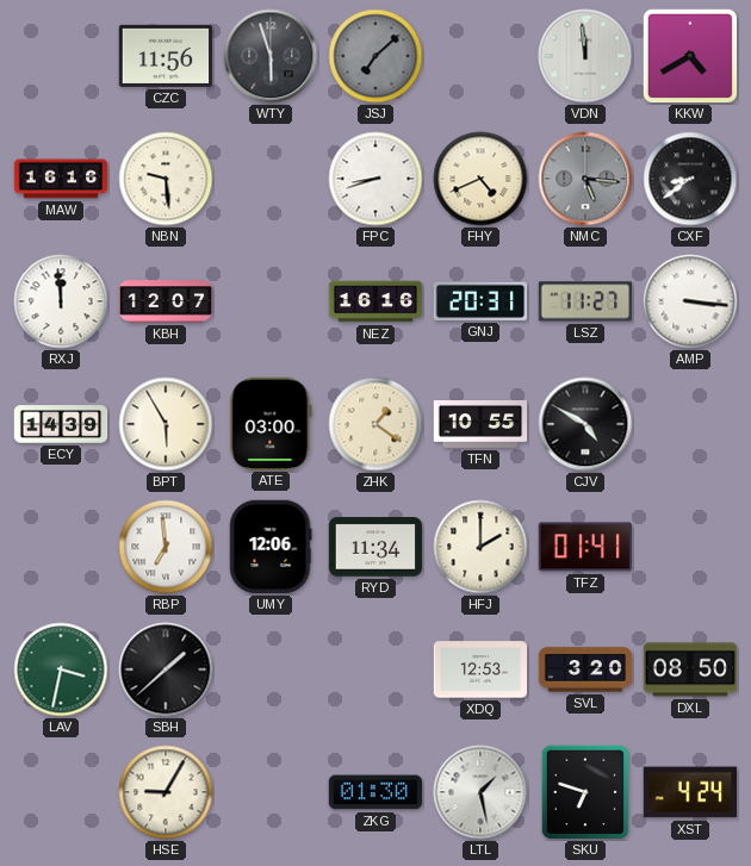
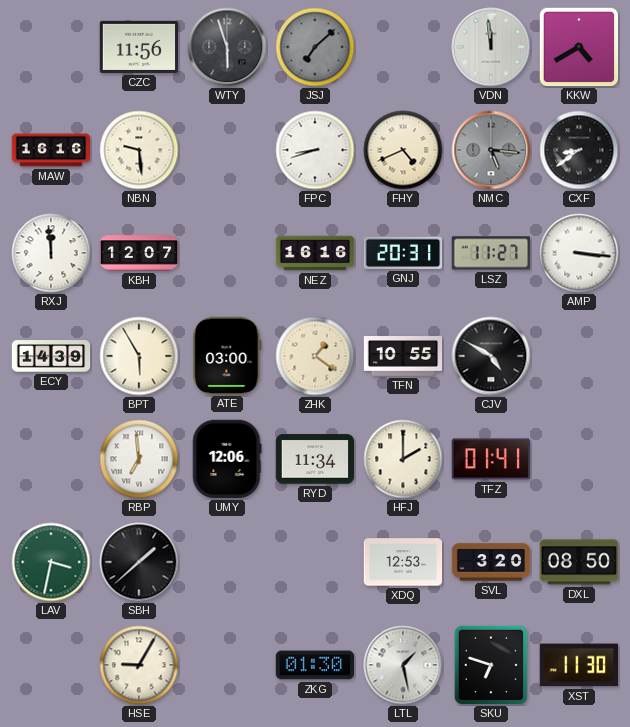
XST: 4:24 -> 11:30 (578, 665)
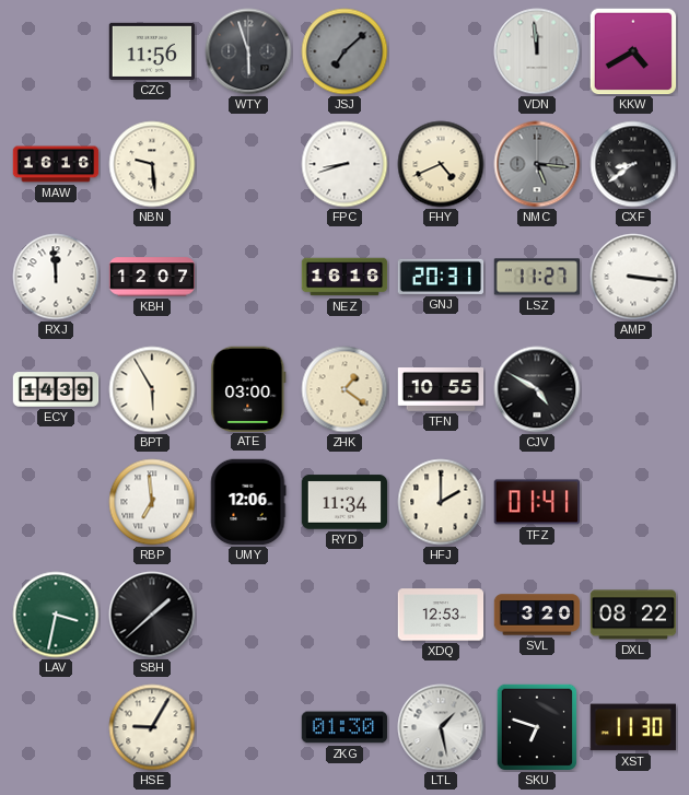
DXL: 08:50 -> 08:22 (633, 615)
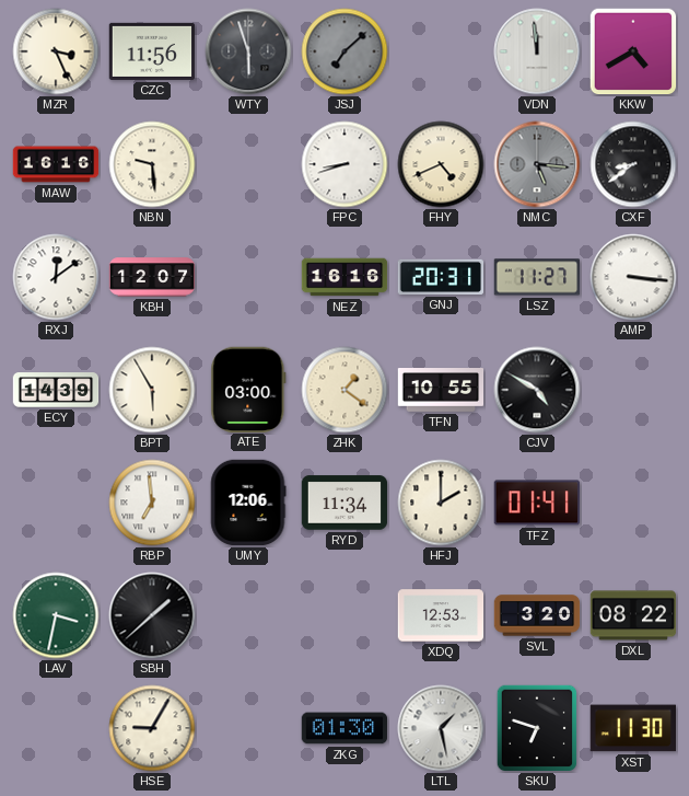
MZR: none -> 3:26 (56, 51)
RXJ: 11:59 -> 12:09 (56, 277)
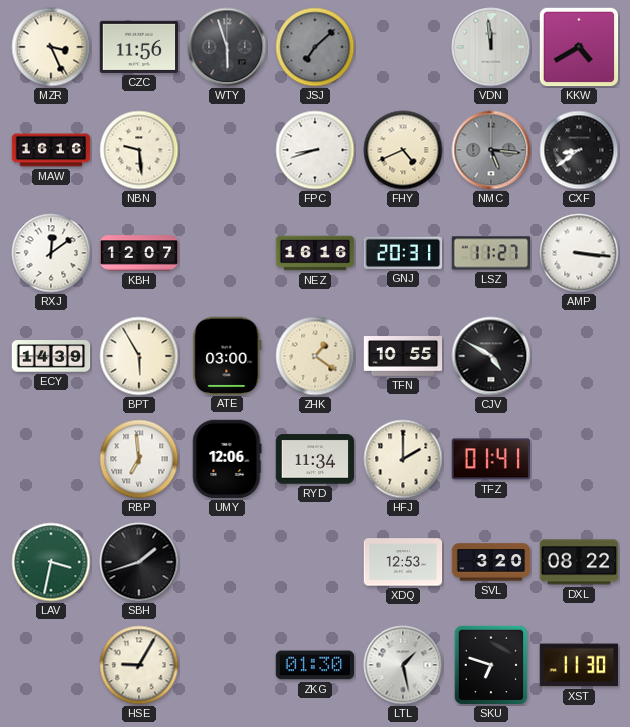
SBH: 1:38 -> 1:42 (139, 562)
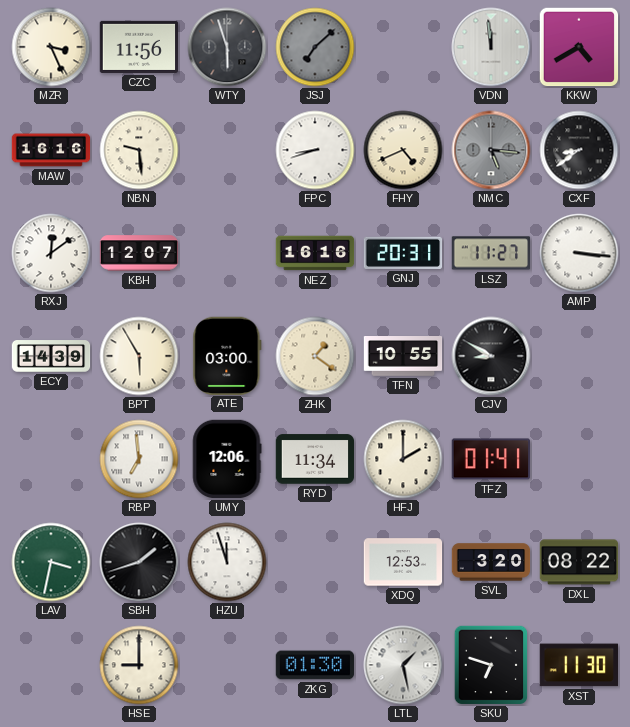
CJV: 4:50 -> 8:50 (491, 356)
HZU: none -> 11:57 (227, 562)
HSE: 9:05 -> 9:00 (139, 665)
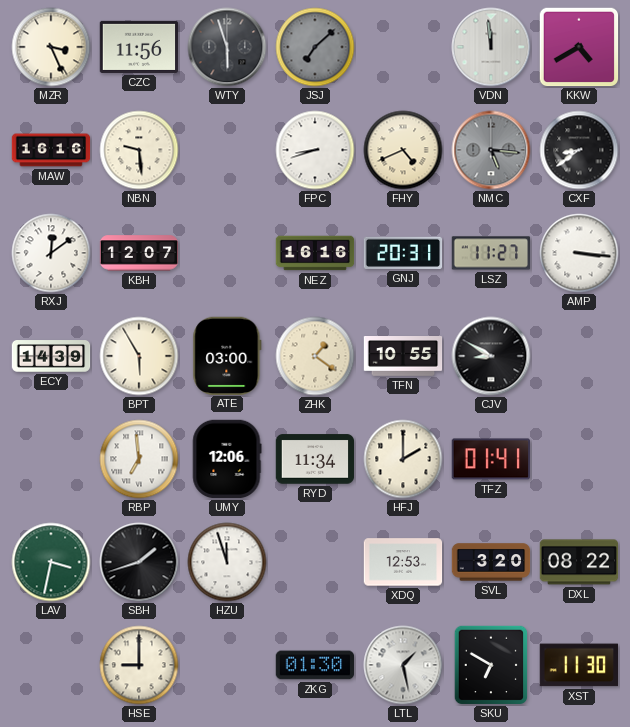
SKU: 6:48 -> 6:50 (491, 665)
